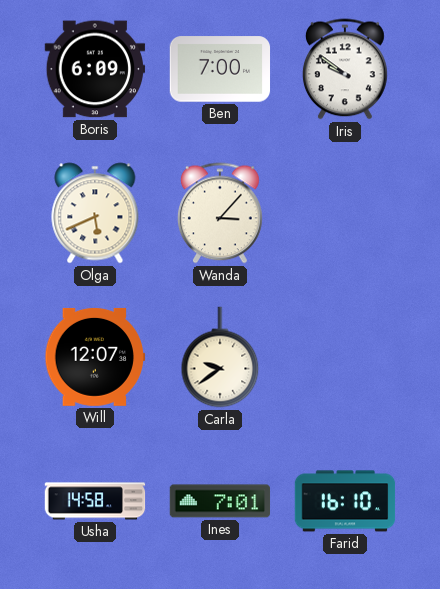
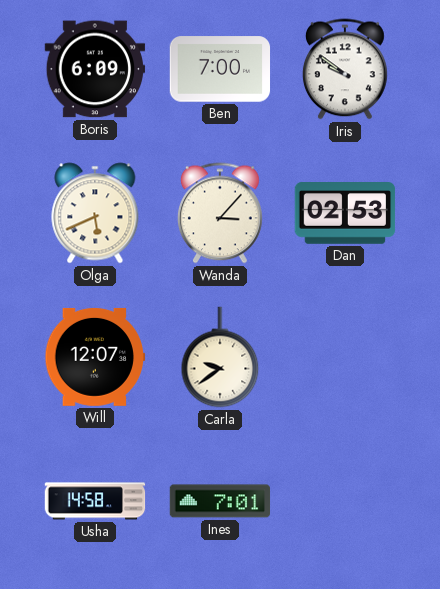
Dan: none -> 02:53 (345, 214)
Farid: 16:10 -> none (345, 501)
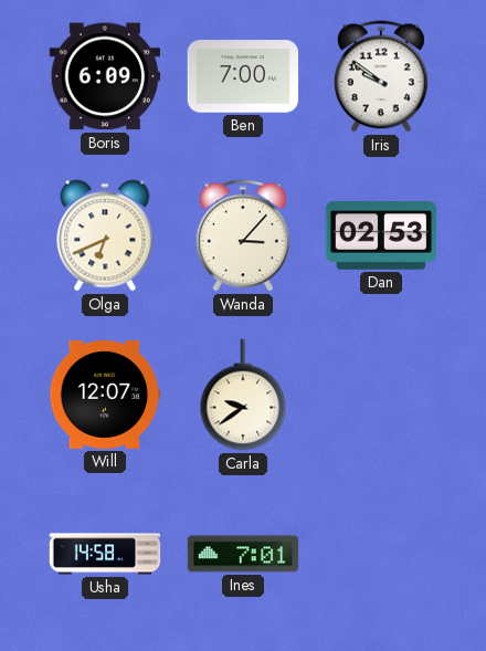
Olga: 5:41 -> 6:41 (105, 235)
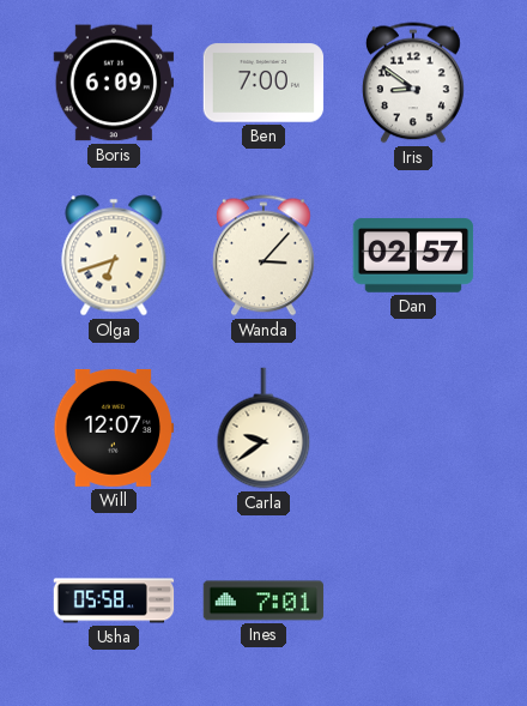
Iris: 9:51 -> 8:51 (413, 83)
Olga: 6:41 -> 6:42 (114, 255)
Dan: 02:53 -> 02:57 (413, 257)
Usha: 14:58 -> 05:58 (114, 601)
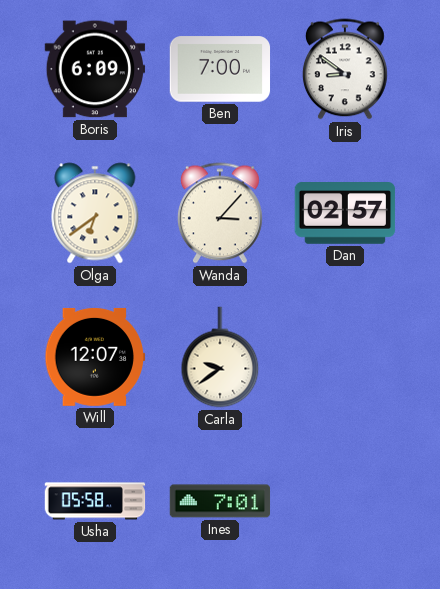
Olga: 6:42 -> 6:39 (95, 213)
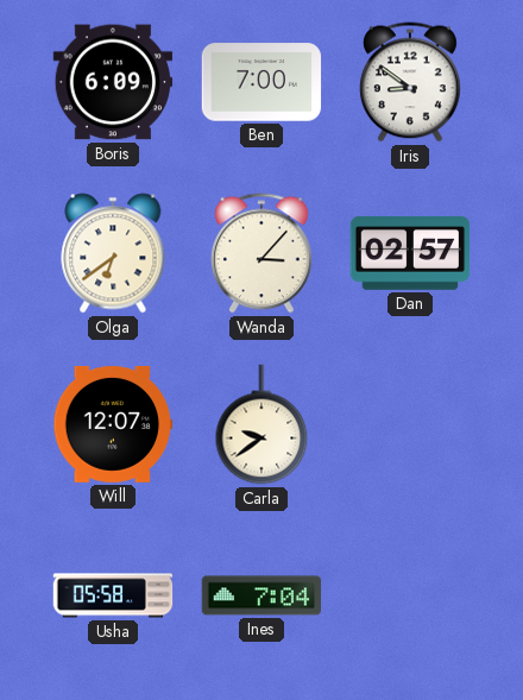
Ines: 7:01 -> 7:04 (261, 595)
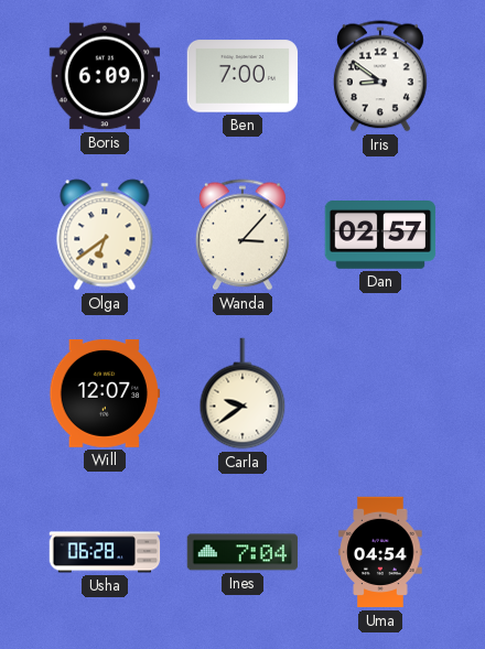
Usha: 05:58 -> 06:28 (105, 552)
Uma: none -> 04:54 (380, 552)
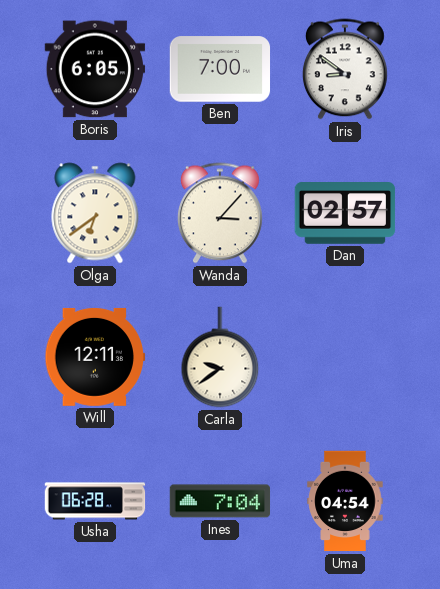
Boris: 6:09 -> 6:05 (95, 69)
Will: 12:07 -> 12:11 (95, 357)
